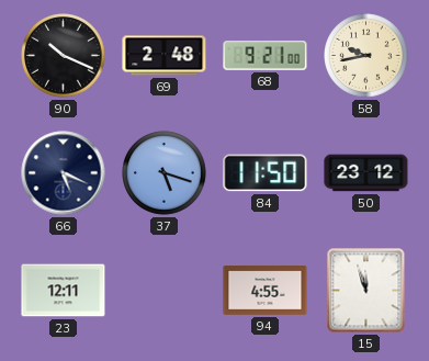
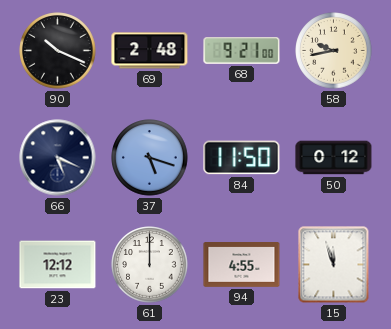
50: 23:12 -> 0:12 (334, 158)
23: 12:11 -> 12:12 (58, 265)
61: none -> 12:00 (150, 265)
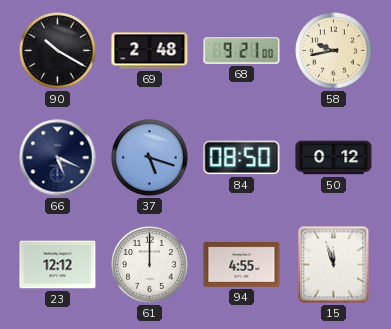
90: 10:19 -> 10:20 (58, 51)
84: 11:50 -> 08:50 (242, 158)
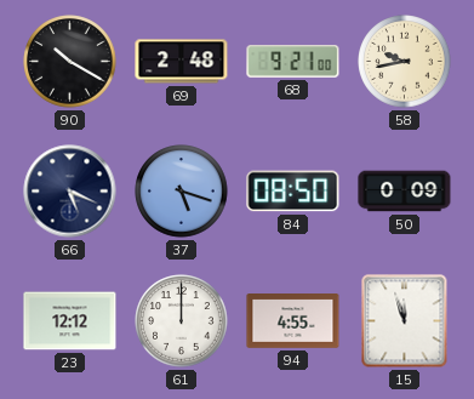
50: 0:12 -> 0:09 (405, 192)
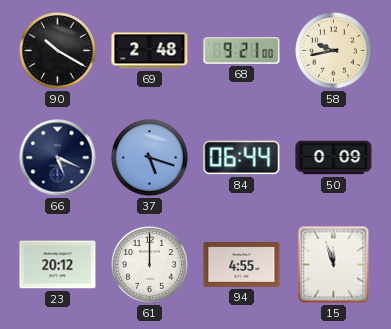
84: 08:50 -> 06:44 (242, 158)
23: 12:12 -> 20:12 (58, 265)
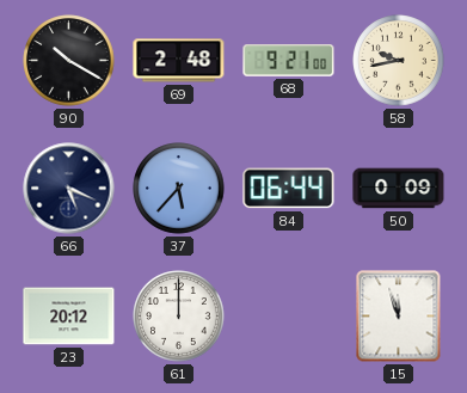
37: 5:18 -> 5:37 (179, 189)
94: 4:55 -> none (242, 265)
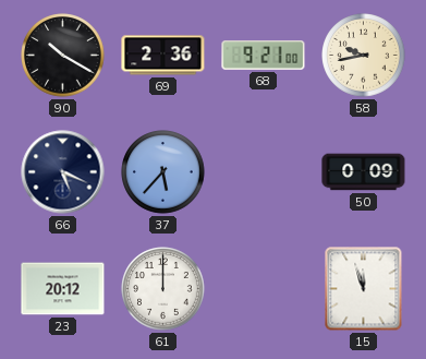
69: 2:48 -> 2:36 (163, 56)
84: 06:44 -> none (289, 189)
